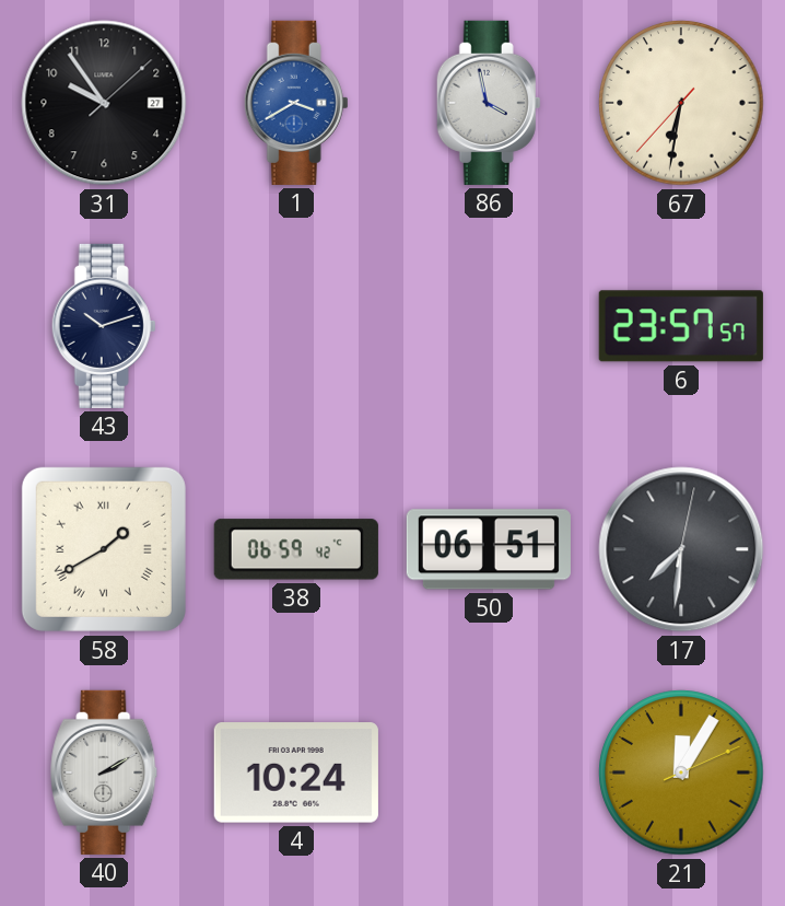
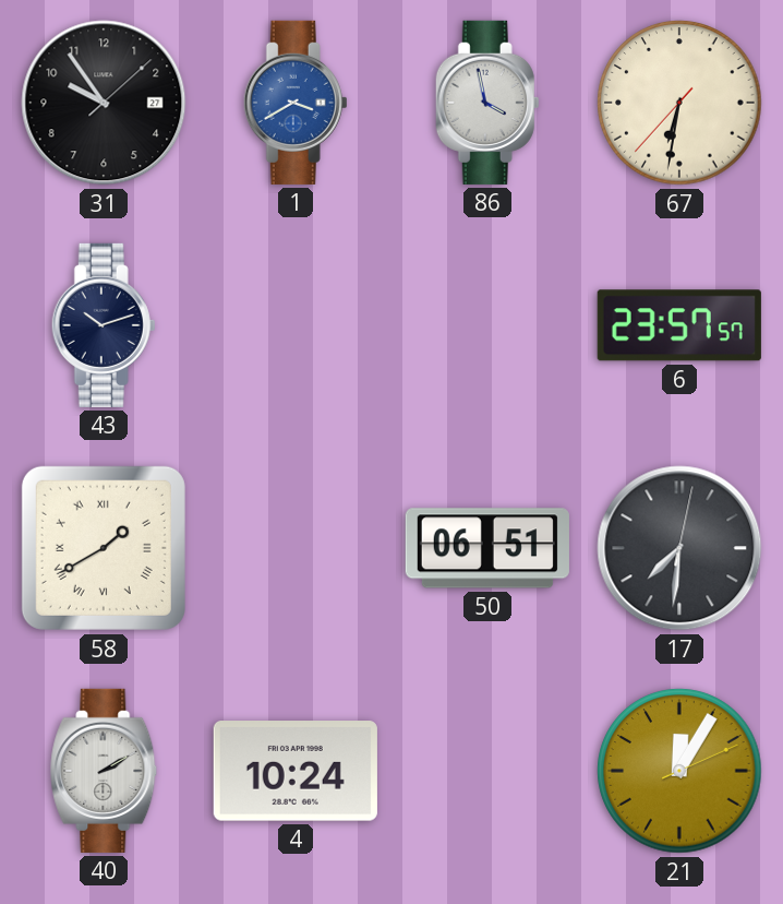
38: 06:59 -> none (296, 549)
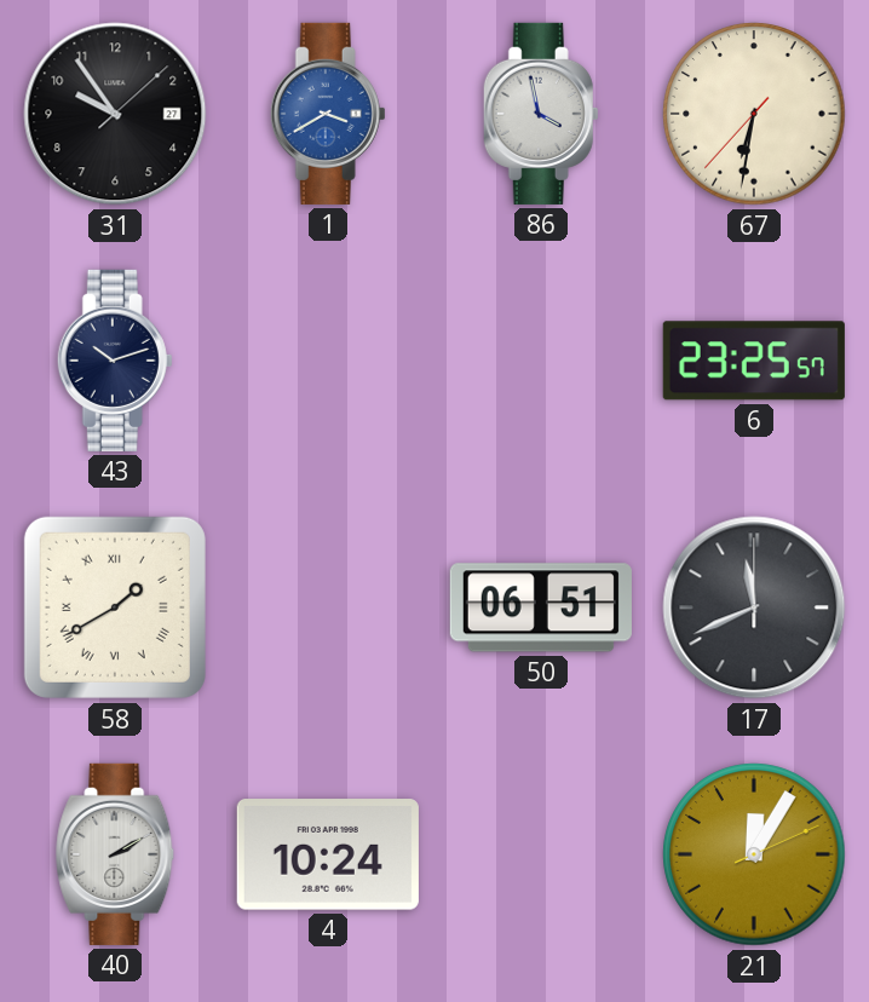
6: 23:57 -> 23:25 (754, 361)
17: 7:31 -> 11:41 (754, 607)
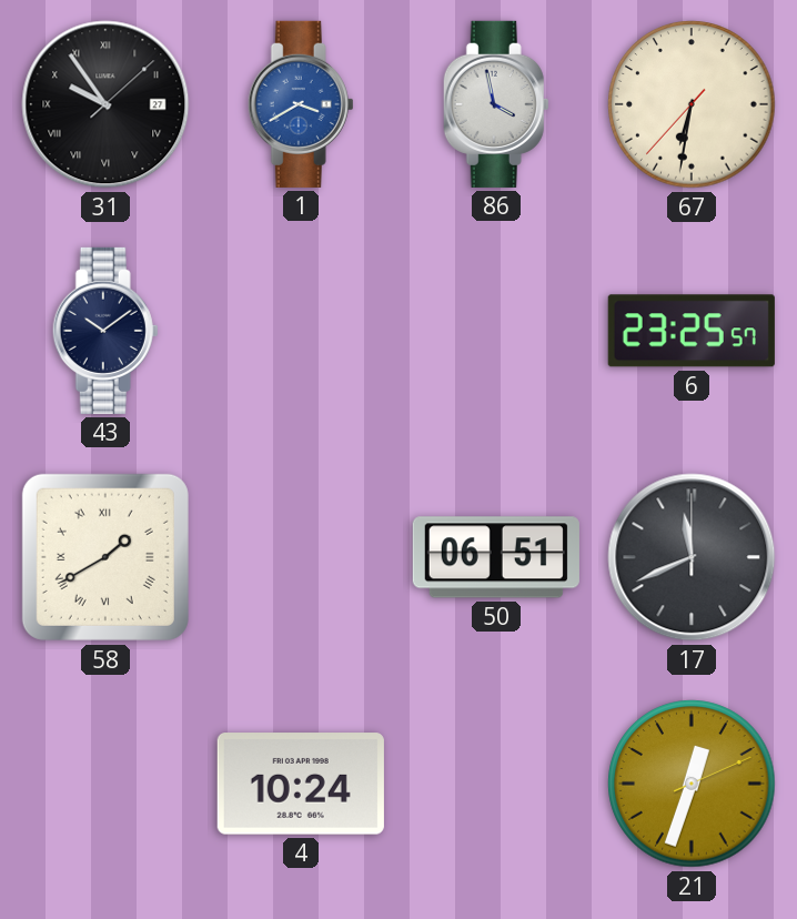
31 numerals: Arabic -> Roman (105, 104)
43: 10:12 -> 10:09 (105, 331)
40: 2:10 -> none (115, 854)
21: 12:05 -> 12:33 (692, 784)
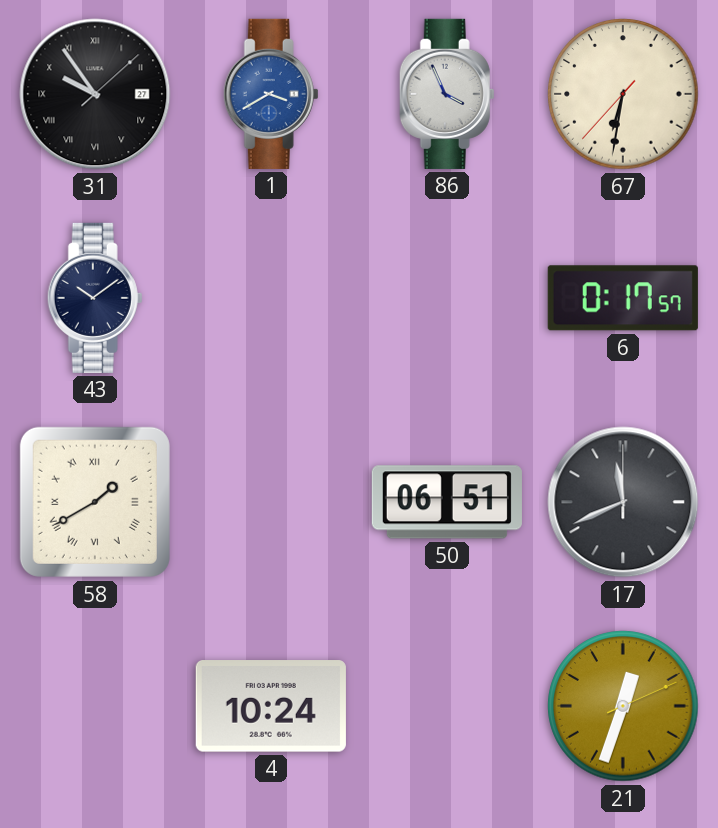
86: 3:58 -> 3:56 (447, 94)
6: 23:25 -> 0:17 (623, 298)
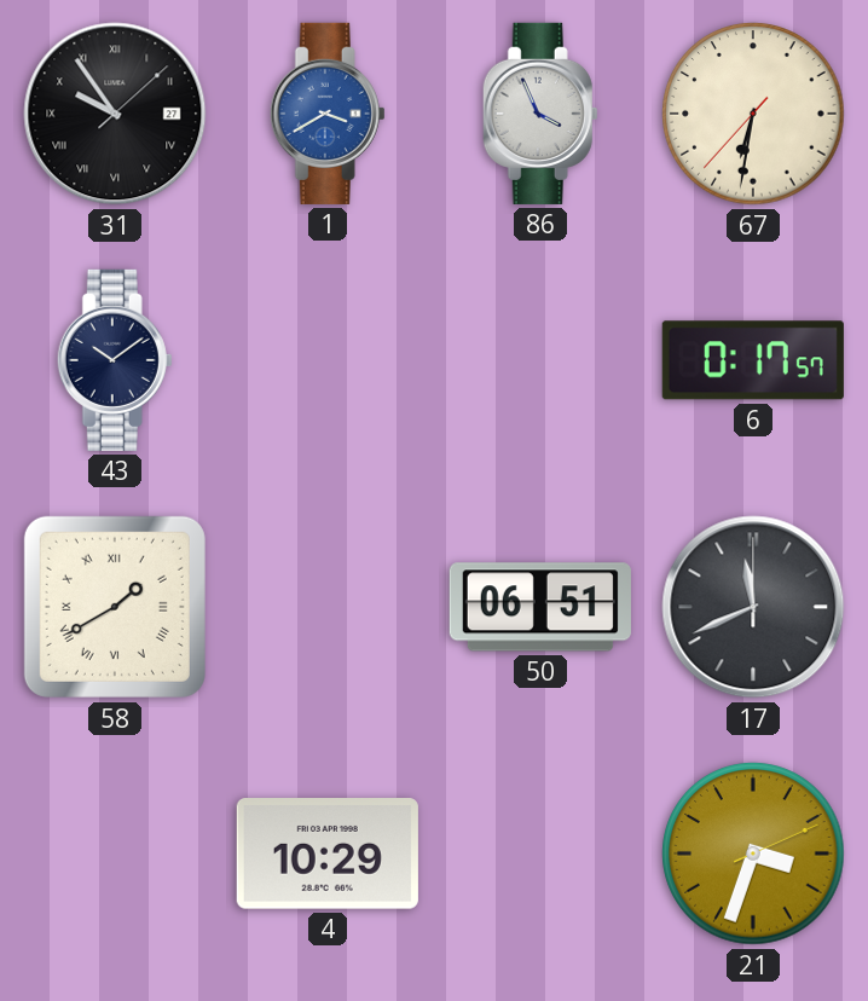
4: 10:24 -> 10:29 (328, 854)
21: 12:33 -> 3:33 (753, 854)
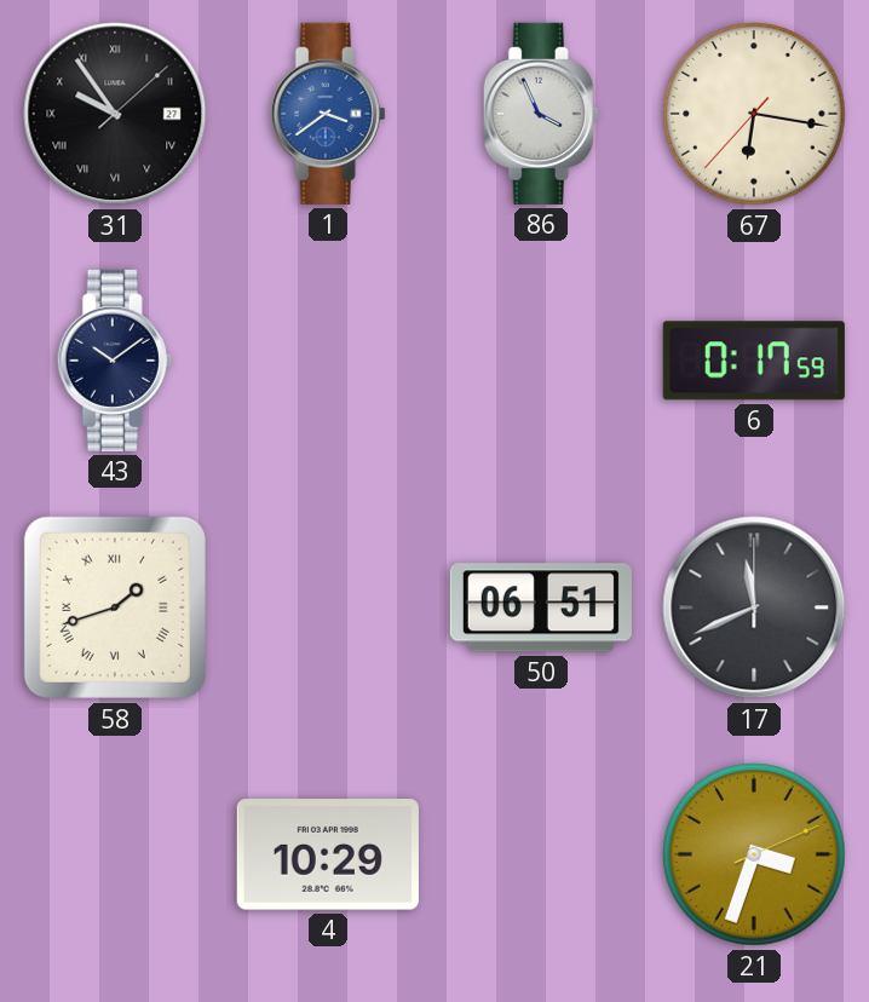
1: 3:40 -> 3:39 (328, 114)
67: 6:31 -> 6:16 (754, 114)
6: 0:17:57 -> 0:17:59 (754, 361)
58: 1:40 -> 1:42 (115, 607)
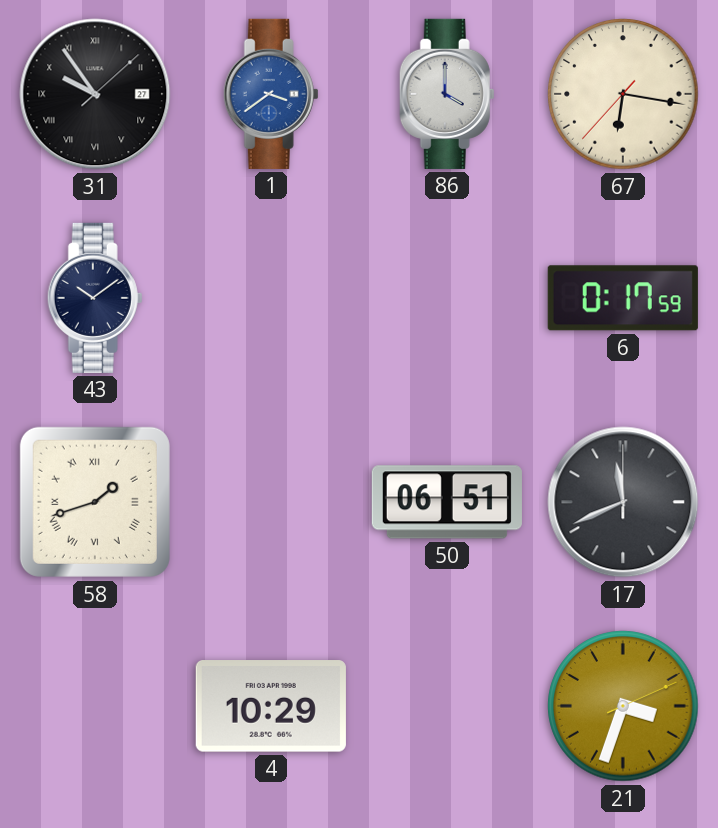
86: 3:56 -> 4:00 (447, 94)
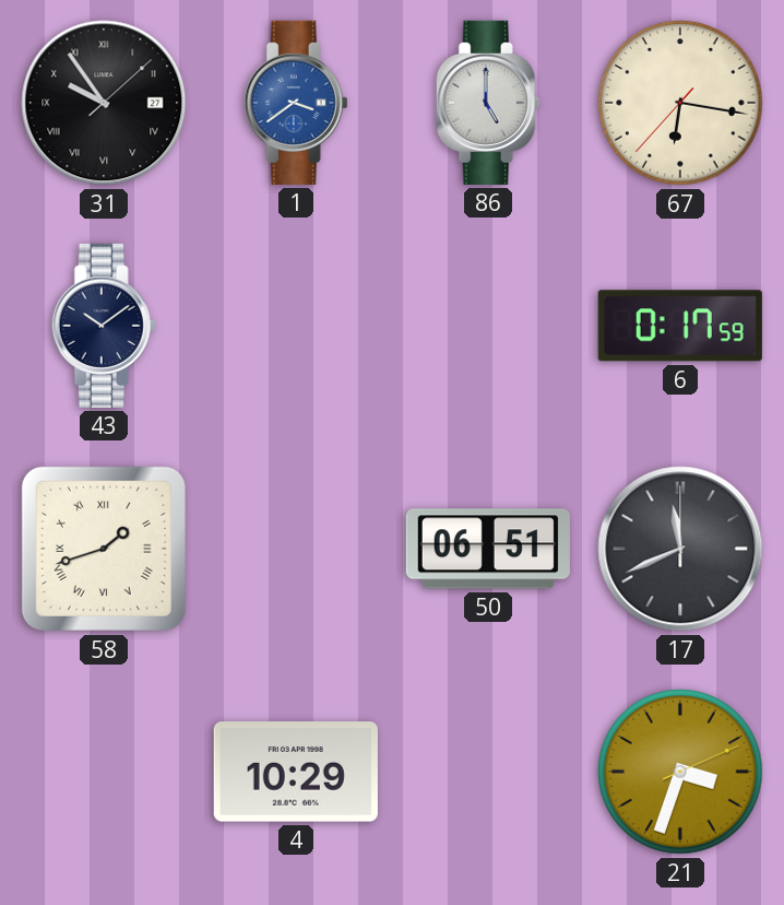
86: 4:00 -> 5:00 (488, 103)
